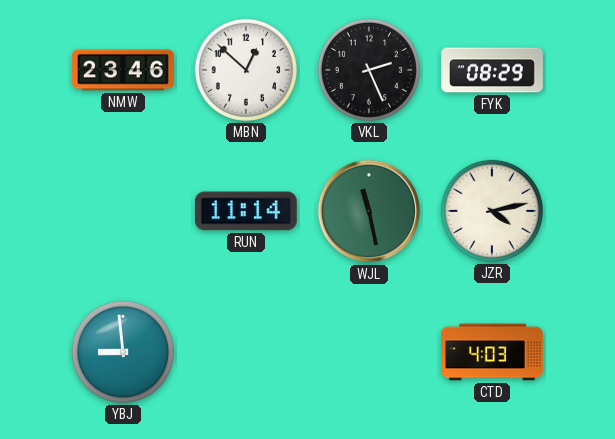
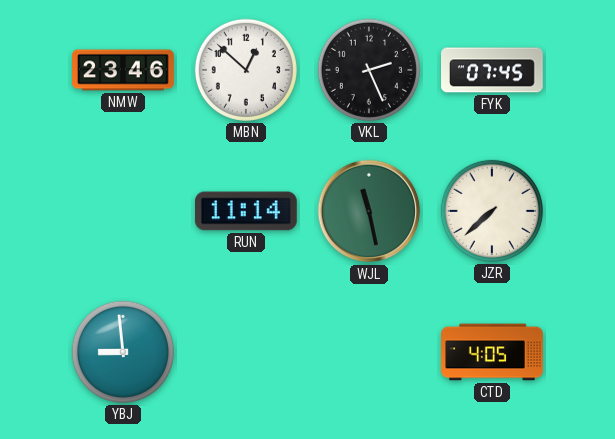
FYK: 08:29 -> 07:45 (493, 70)
JZR: 4:13 -> 7:38 (492, 211)
CTD: 4:03 -> 4:05 (492, 352)
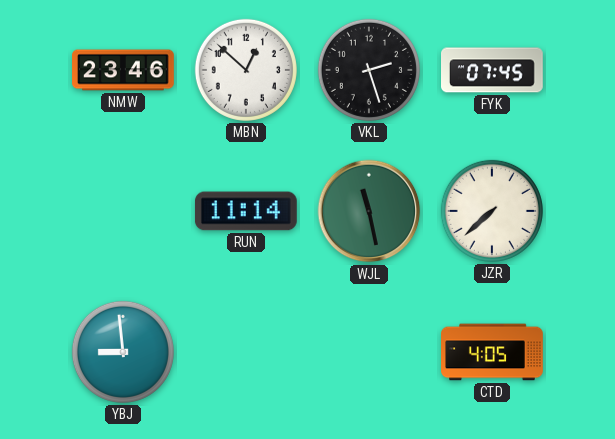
VKL: 2:26 -> 2:27 (369, 70)
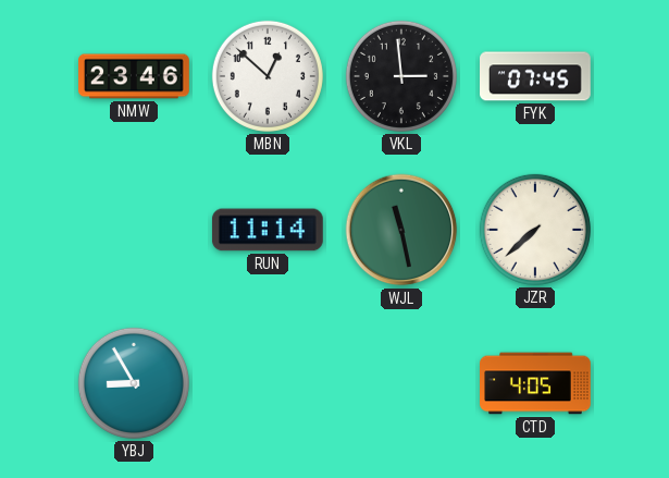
VKL: 2:27 -> 2:59 (401, 76)
YBJ: 8:59 -> 8:55 (134, 383)
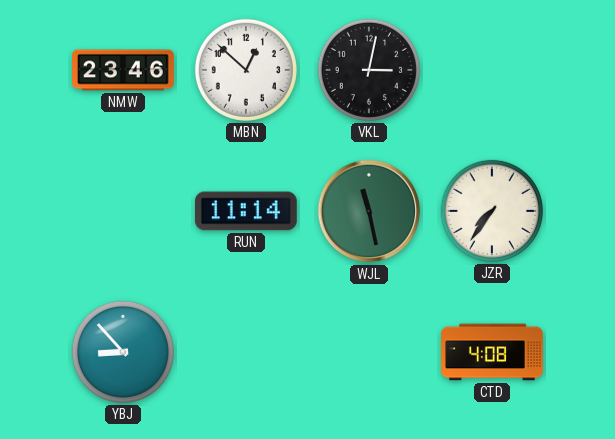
VKL: 2:59 -> 3:02 (369, 70)
FYK: 07:45 -> none (536, 76)
JZR: 7:38 -> 7:36 (492, 211)
YBJ: 8:55 -> 8:53 (123, 352)
CTD: 4:05 -> 4:08 (492, 352)
